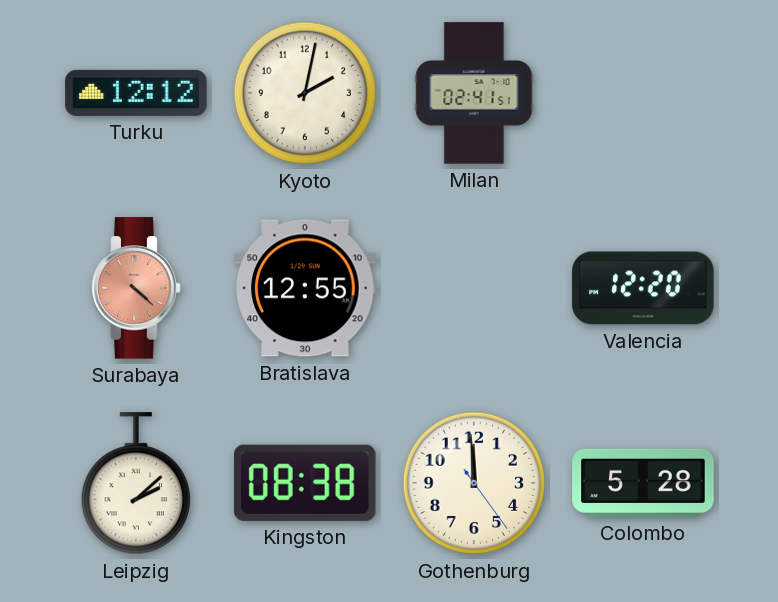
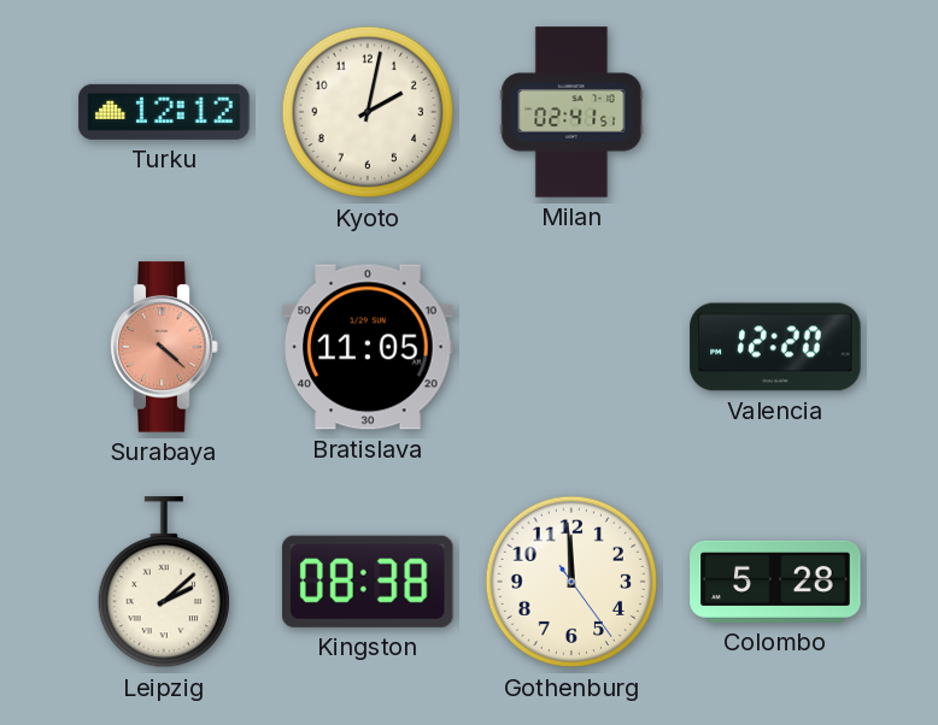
Bratislava: 12:55 -> 11:05 (368, 347)
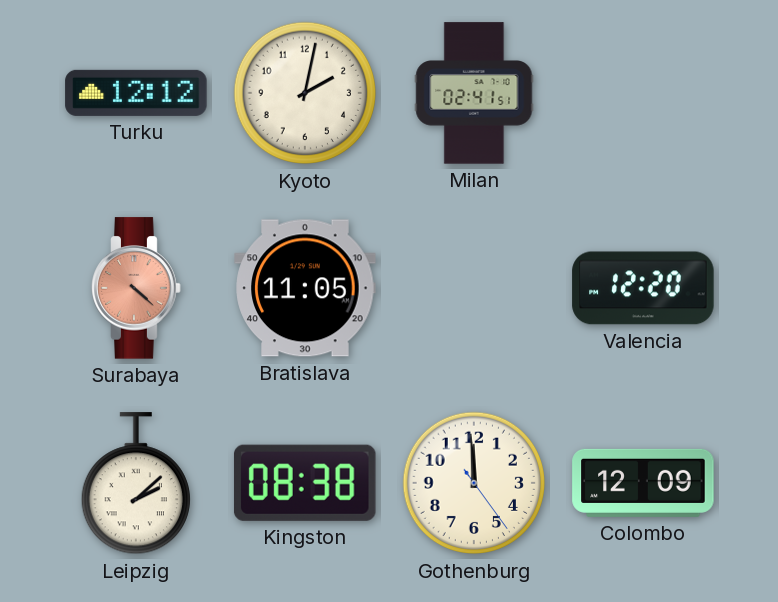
Colombo: 5:28 -> 12:09 (643, 483)
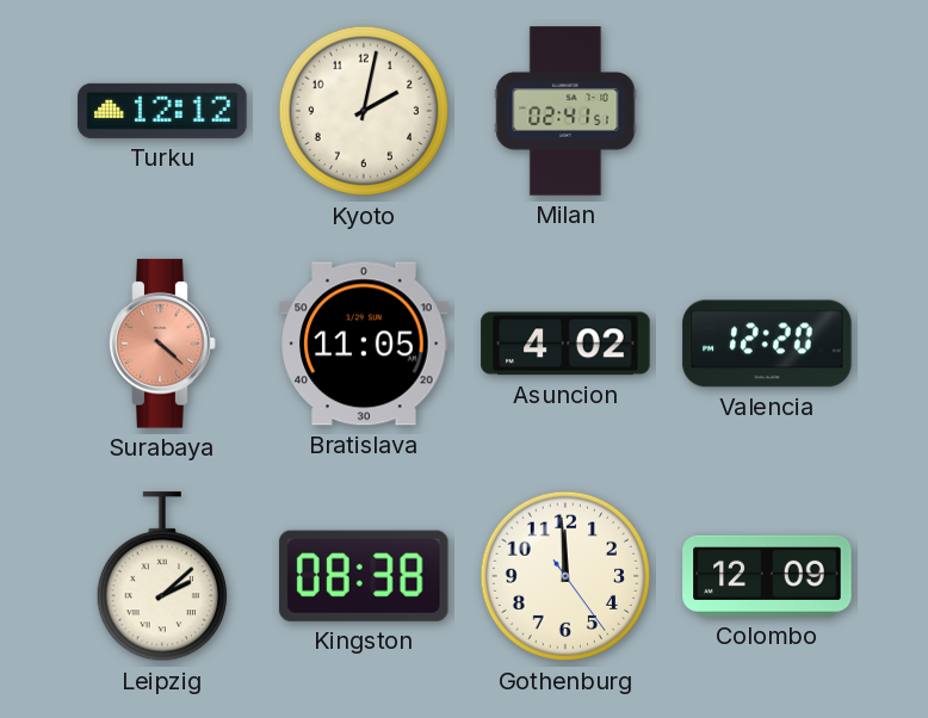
Asuncion: none -> 4:02 (565, 343)
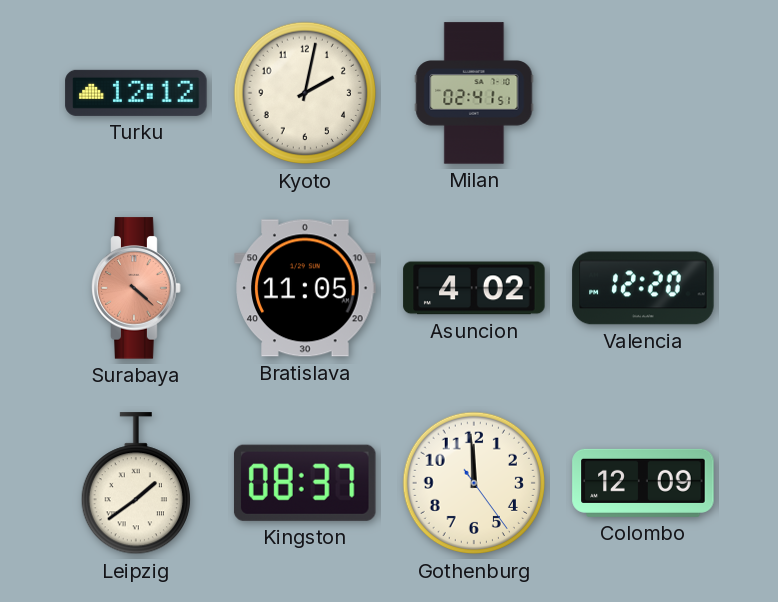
Leipzig: 2:08 -> 1:39 (136, 484)
Kingston: 08:38 -> 08:37 (305, 483)
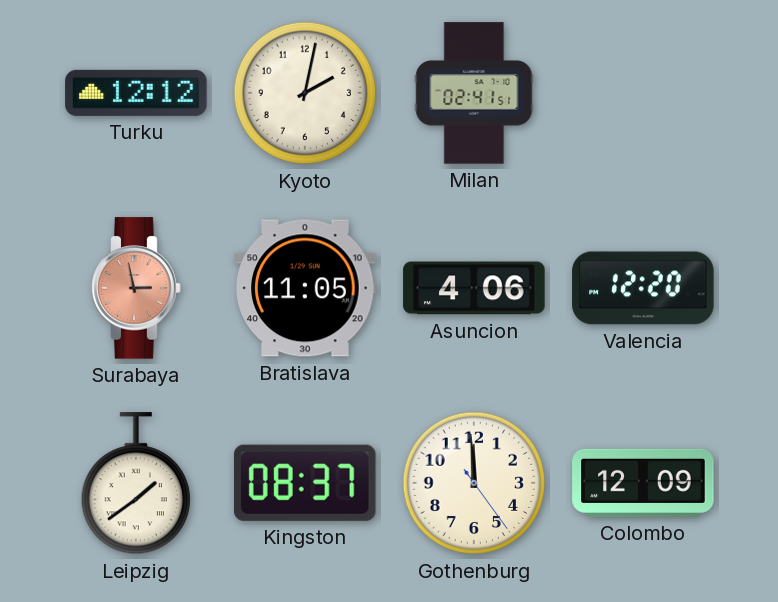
Surabaya: 4:22 -> 2:58 (136, 288)
Asuncion: 4:02 -> 4:06 (474, 288)
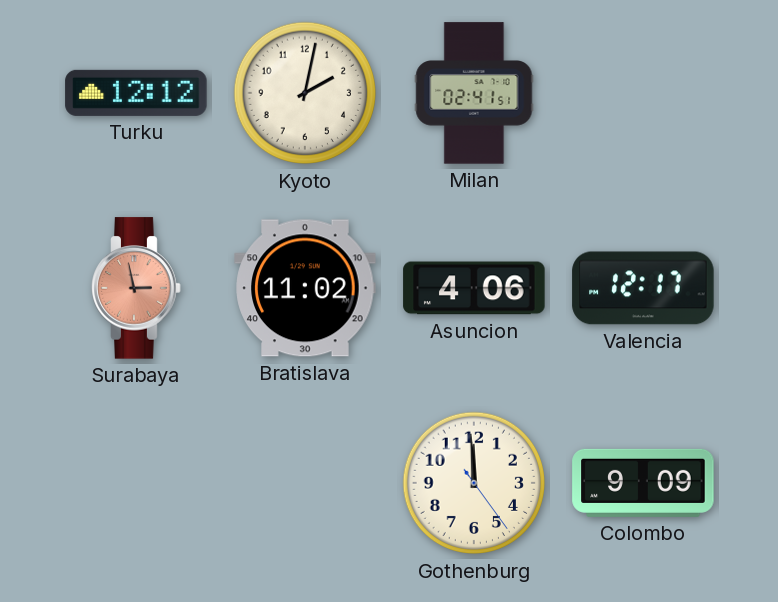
Bratislava: 11:05 -> 11:02 (305, 288)
Valencia: 12:20 -> 12:17 (643, 288)
Leipzig: 1:39 -> none (136, 484)
Kingston: 08:37 -> none (305, 483)
Colombo: 12:09 -> 9:09 (643, 483)
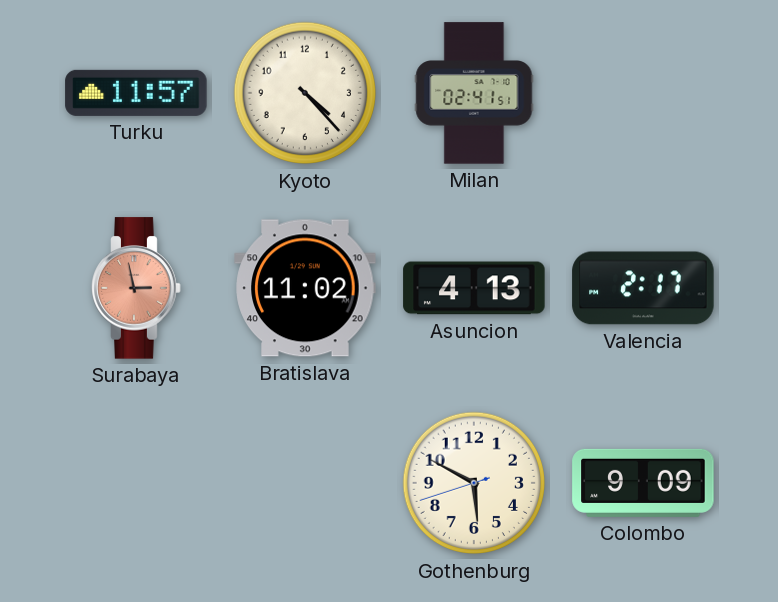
Turku: 12:12 -> 11:57 (136, 93)
Kyoto: 2:02 -> 4:23 (305, 93)
Asuncion: 4:06 -> 4:13 (474, 288)
Valencia: 12:17 -> 2:17 (643, 288)
Gothenburg: 11:59 -> 5:49 (474, 483)
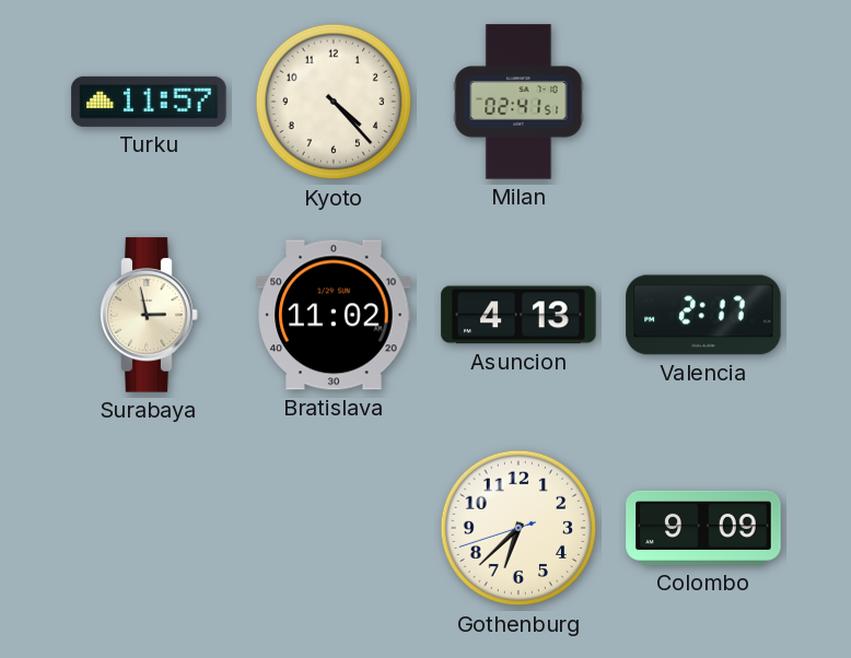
Surabaya dial: salmon -> cream (149, 315)
Gothenburg: 5:49 -> 6:37 (518, 528)
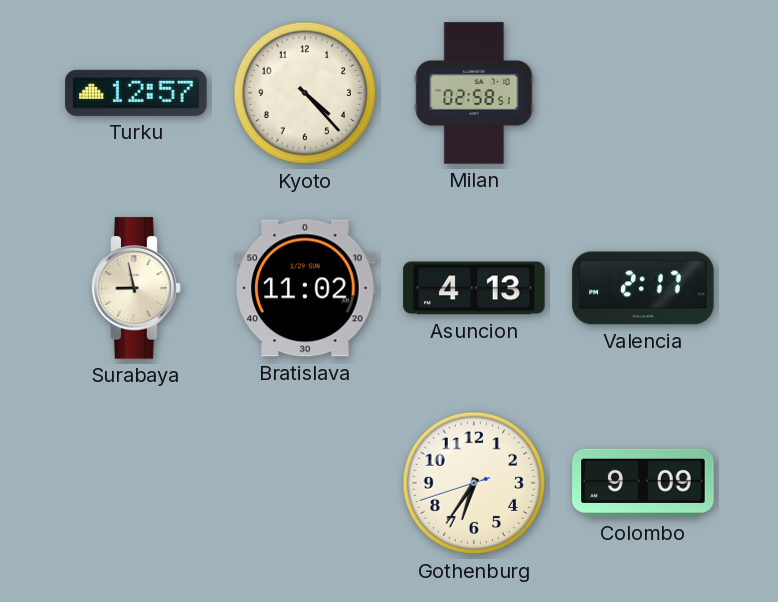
Turku: 11:57 -> 12:57 (136, 93)
Milan: 02:41 -> 02:58 (474, 93)
Surabaya: 2:58 -> 8:58 (136, 288)
Gothenburg: 6:37 -> 6:35 (474, 483)
